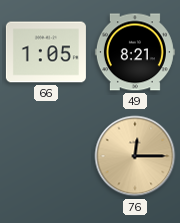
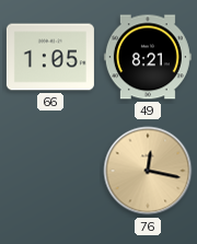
76: 12:15 -> 12:17 (148, 171)
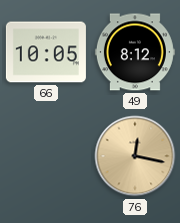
66: 1:05 -> 10:05 (46, 52)
49: 8:21 -> 8:12 (135, 52)
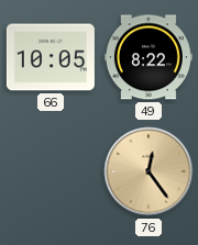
49: 8:12 -> 8:22 (148, 57)
76: 12:17 -> 12:24 (148, 171)
